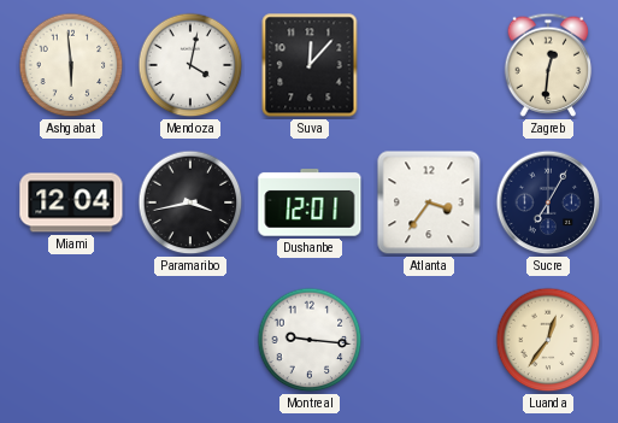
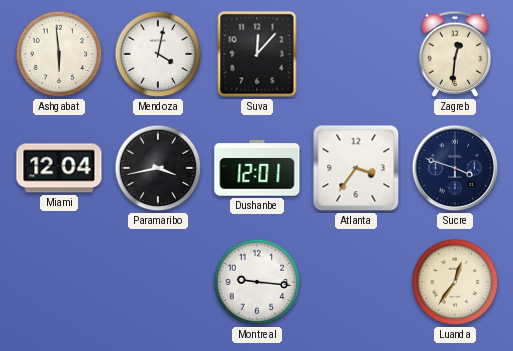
Sucre: 7:05 -> 3:48 (455, 168)
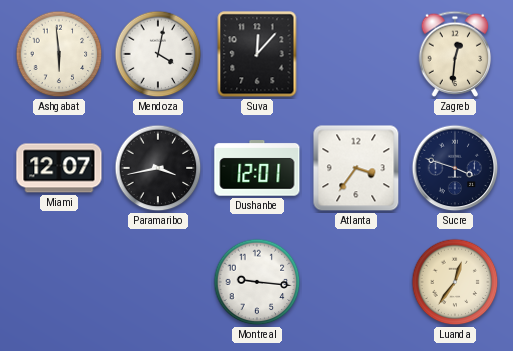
Miami: 12:04 -> 12:07 (59, 168)
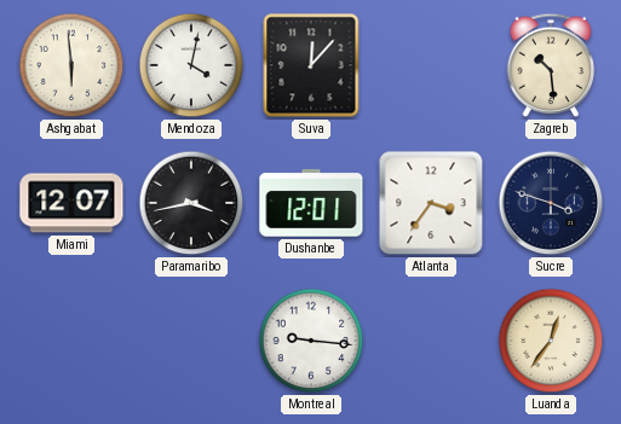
Zagreb: 12:31 -> 10:29 (551, 65)
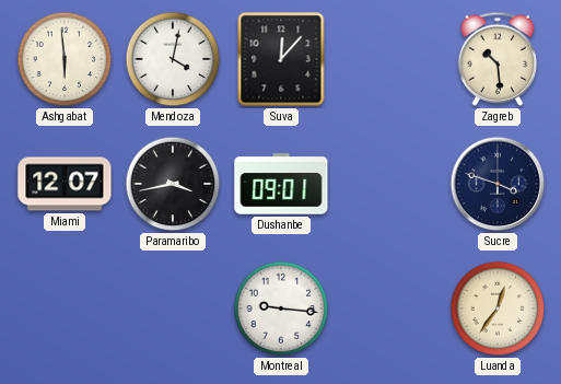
Dushanbe: 12:01 -> 09:01 (281, 184)
Atlanta: 3:36 -> none (431, 203)
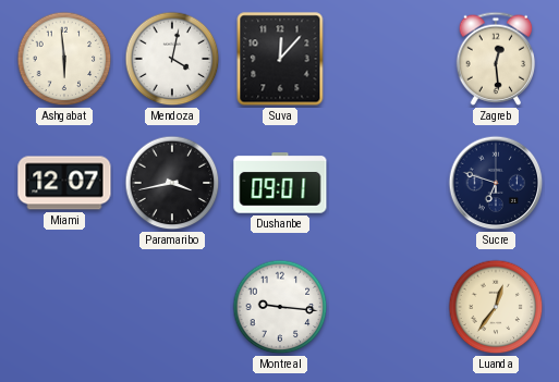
Zagreb: 10:29 -> 12:29 (496, 59)
Sucre: 3:48 -> 6:48 (496, 183)
